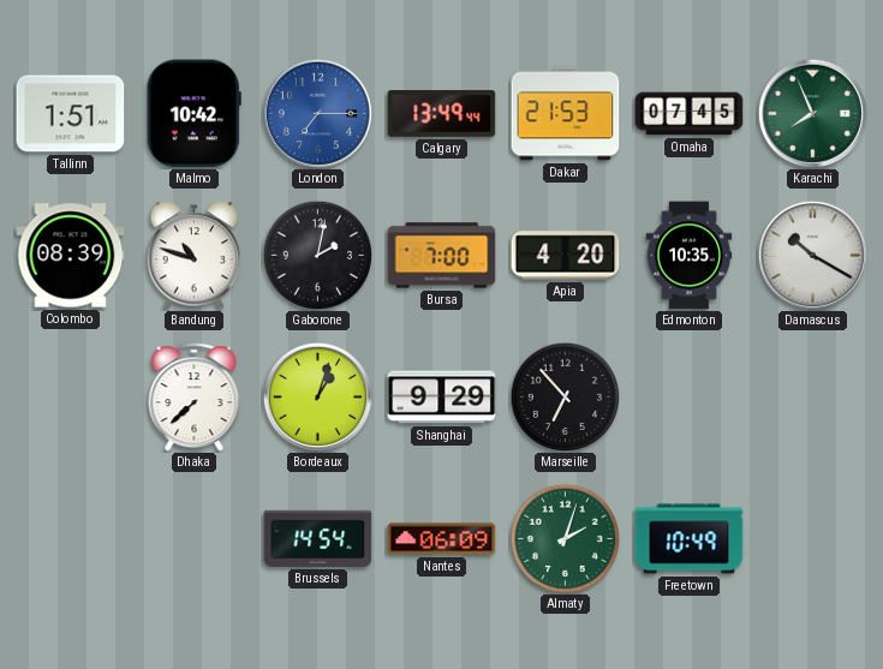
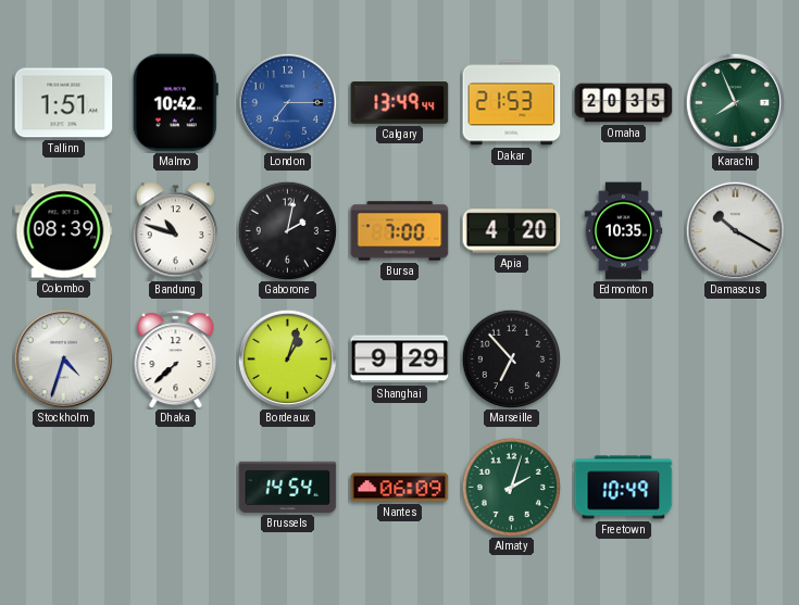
Omaha: 07:45 -> 20:35 (624, 103)
Stockholm: none -> 4:33 (63, 358)
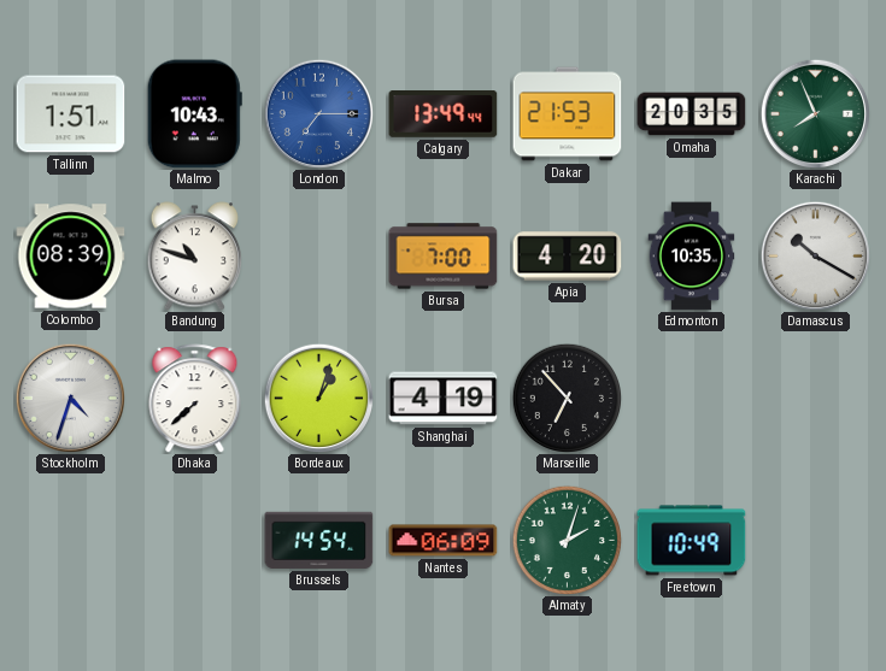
Malmo: 10:42 -> 10:43 (194, 114)
Gaborone: 2:02 -> none (287, 230)
Shanghai: 9:29 -> 4:19 (444, 399)
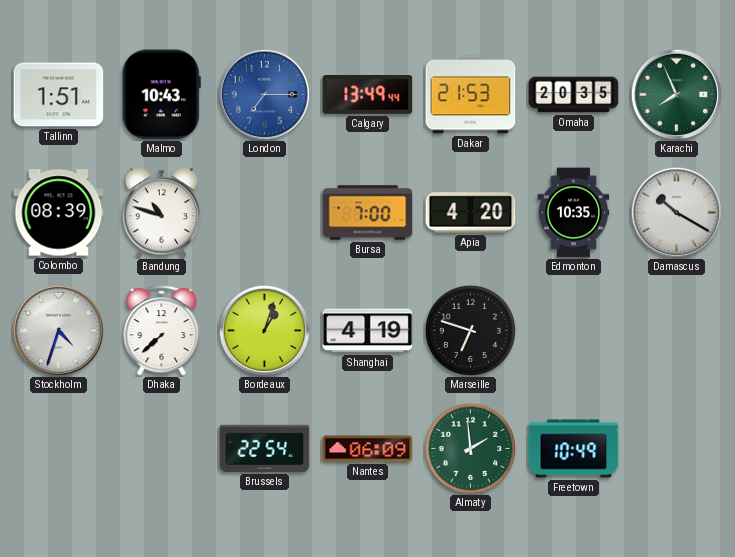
Marseille: 6:53 -> 6:48 (470, 330)
Brussels: 14:54 -> 22:54 (265, 448)
Almaty: 2:03 -> 1:59 (470, 448)
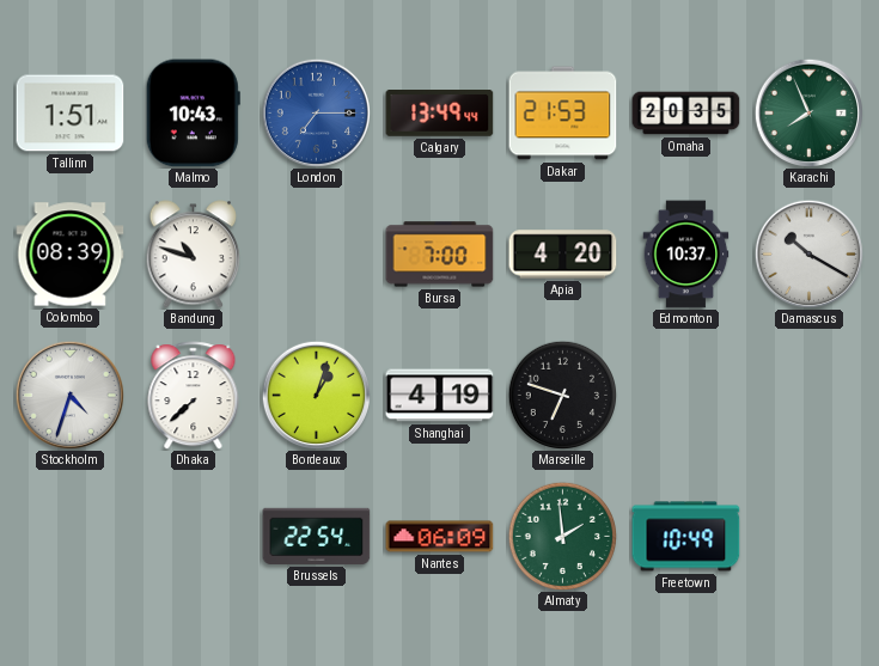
Edmonton: 10:35 -> 10:37 (686, 255)
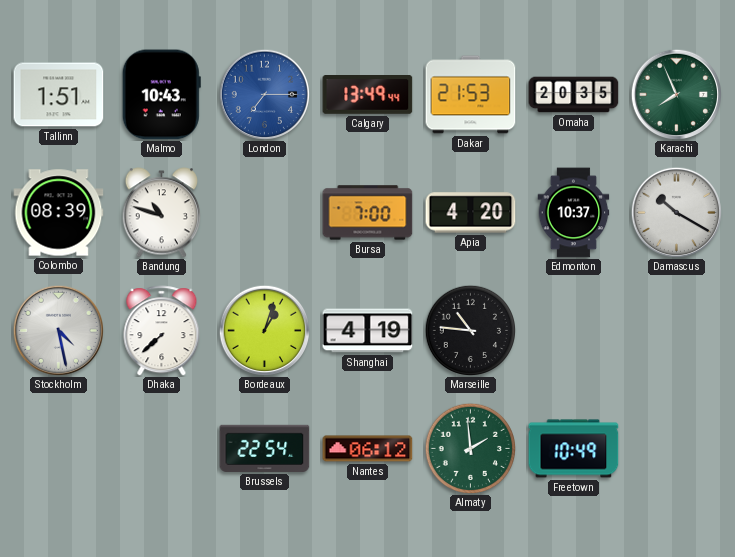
Stockholm: 4:33 -> 4:28 (58, 330)
Marseille: 6:48 -> 10:46 (470, 330)
Nantes: 06:09 -> 06:12 (368, 449)
